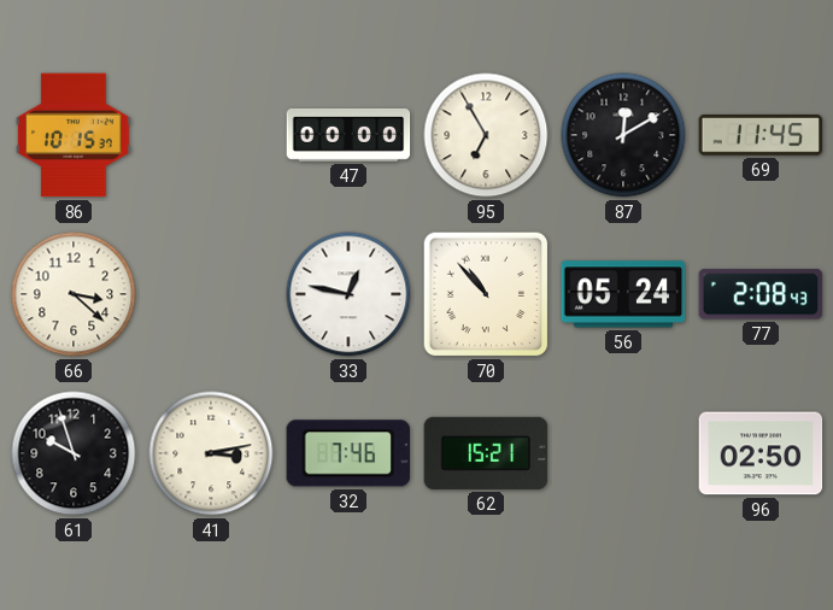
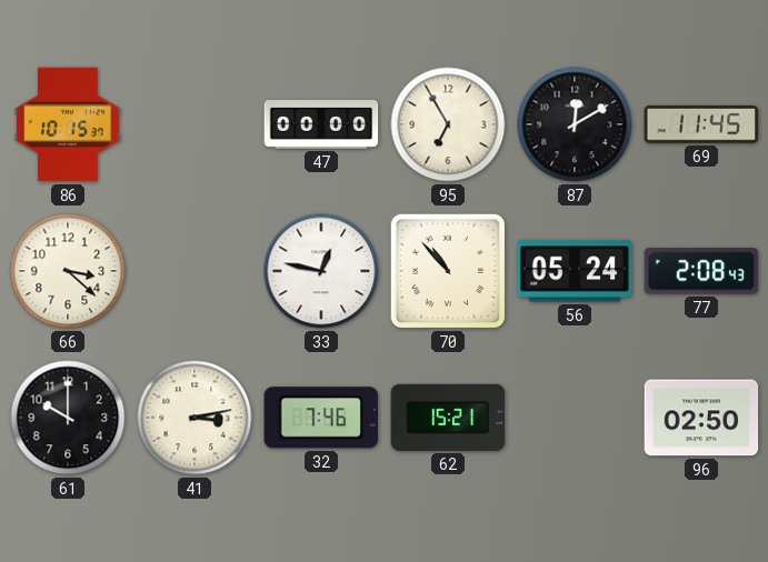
61: 9:57 -> 10:00 (68, 418)
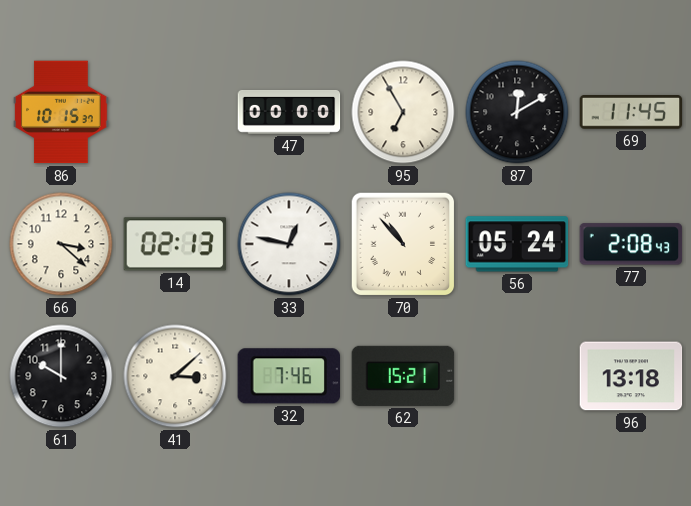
14: none -> 02:13 (175, 244)
41: 3:13 -> 3:08 (175, 376)
96: 02:50 -> 13:18 (631, 376)
